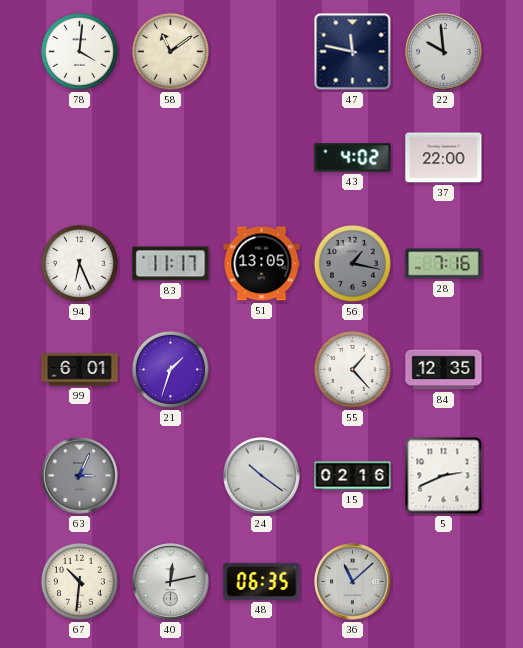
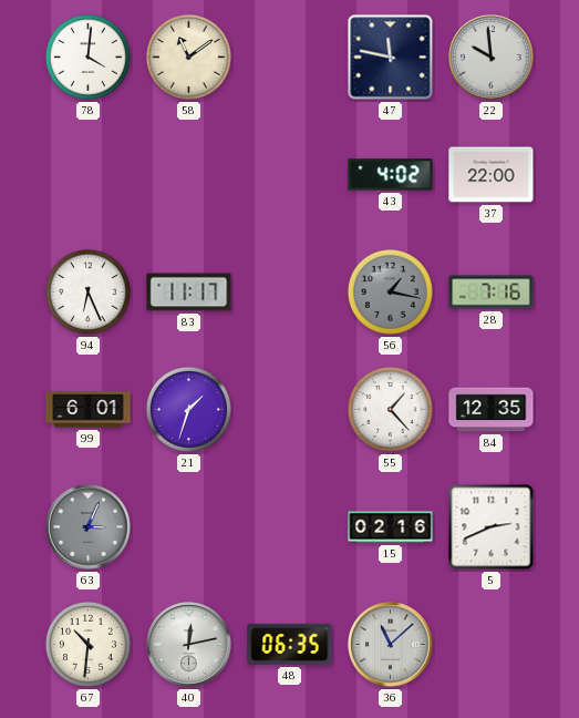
51: 13:05 -> none (262, 264)
24: 10:21 -> none (262, 476)
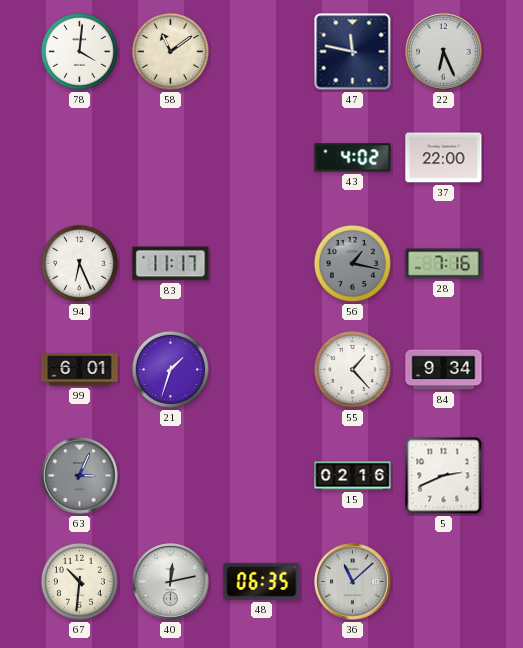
22: 9:59 -> 6:26 (444, 52)
84: 12:35 -> 9:34 (444, 370)
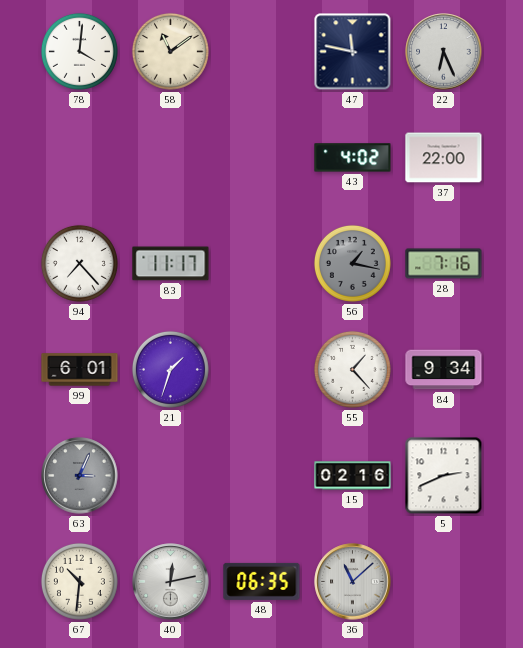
94: 6:26 -> 7:23 (79, 263)
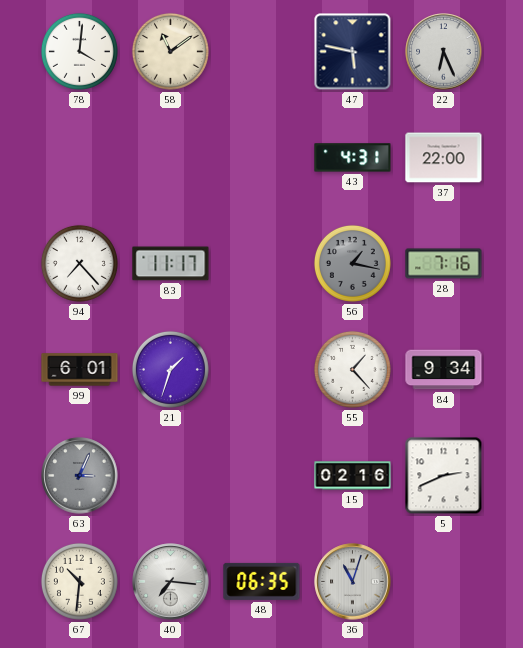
47: 11:47 -> 5:47 (353, 52)
43: 4:02 -> 4:31 (353, 158)
40: 12:13 -> 7:16 (171, 582)
36: 11:08 -> 11:03 (353, 582)
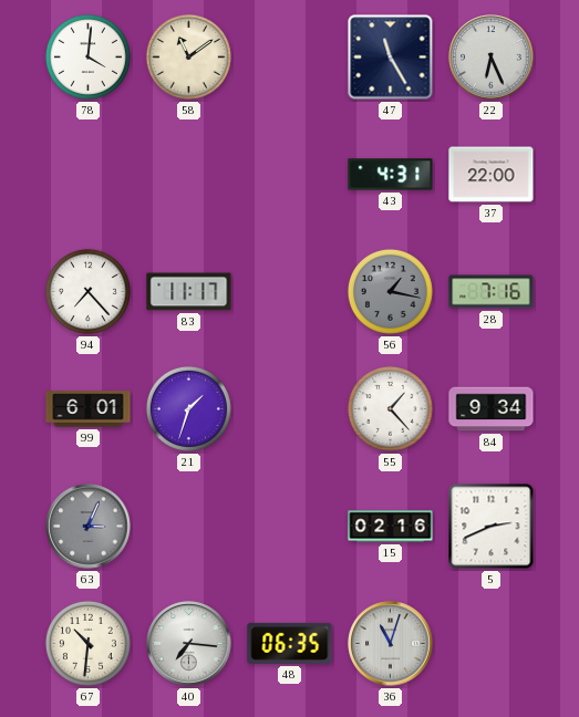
47: 5:47 -> 11:25 (391, 58)
